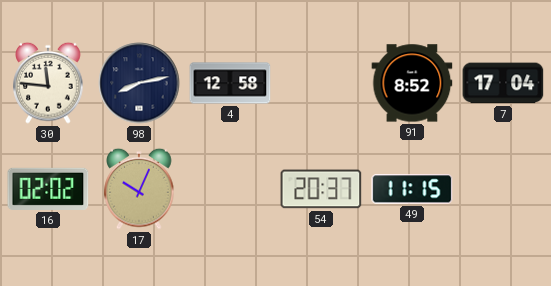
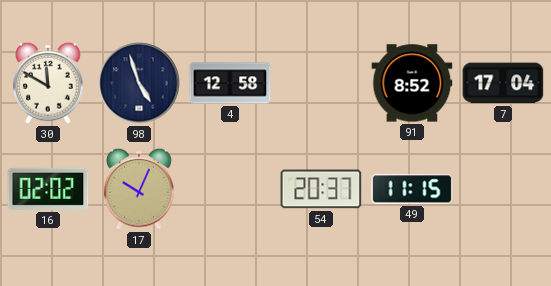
30: 11:46 -> 11:50 (48, 83)
98: 8:13 -> 4:57 (139, 83)
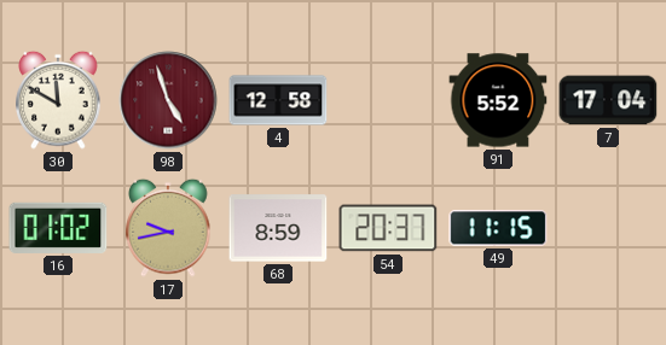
98 dial: navy -> burgundy (168, 100)
91: 8:52 -> 5:52 (498, 100)
16: 02:02 -> 01:02 (58, 228)
17: 10:04 -> 9:43 (168, 228)
68: none -> 8:59 (278, 228)
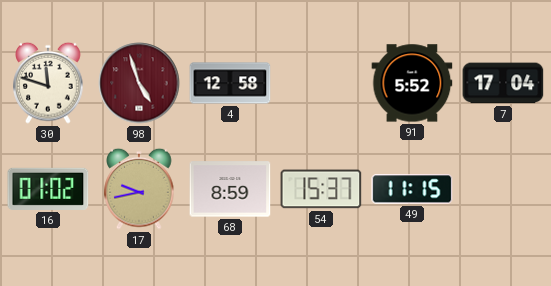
30: 11:50 -> 11:48 (48, 83)
54: 20:37 -> 15:37 (321, 189)
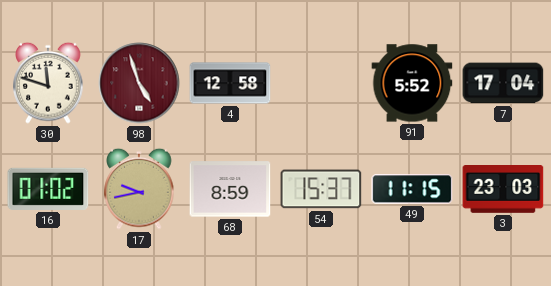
3: none -> 23:03 (503, 189)
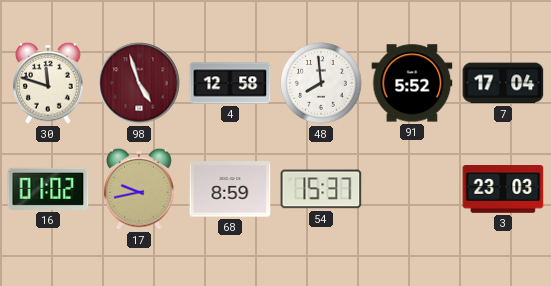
48: none -> 7:59 (321, 83)
49: 11:15 -> none (412, 189)
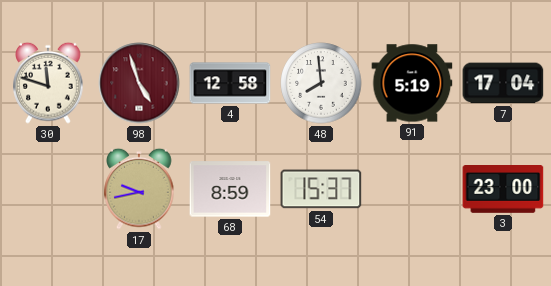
91: 5:52 -> 5:19 (412, 83)
16: 01:02 -> none (48, 189)
3: 23:03 -> 23:00 (503, 189)
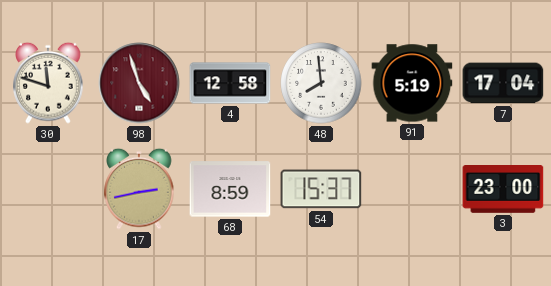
17: 9:43 -> 2:43 (139, 189)
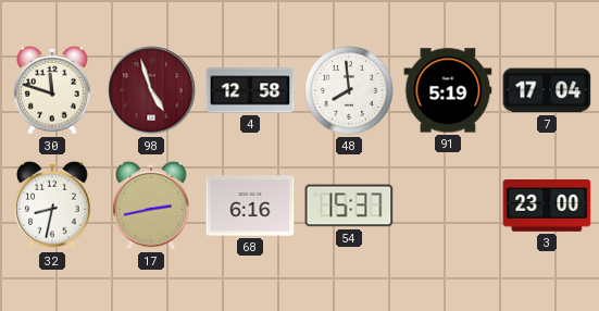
32: none -> 8:32 (52, 206)
68: 8:59 -> 6:16 (250, 206)
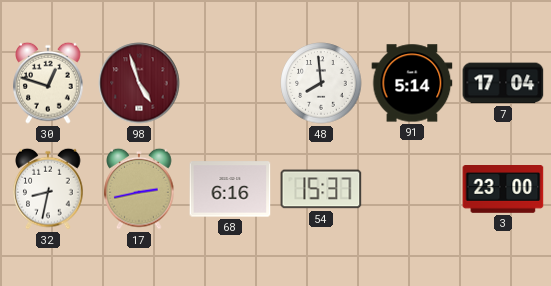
30: 11:48 -> 12:48 (48, 83)
4: 12:58 -> none (250, 90)
91: 5:19 -> 5:14 (412, 83)
